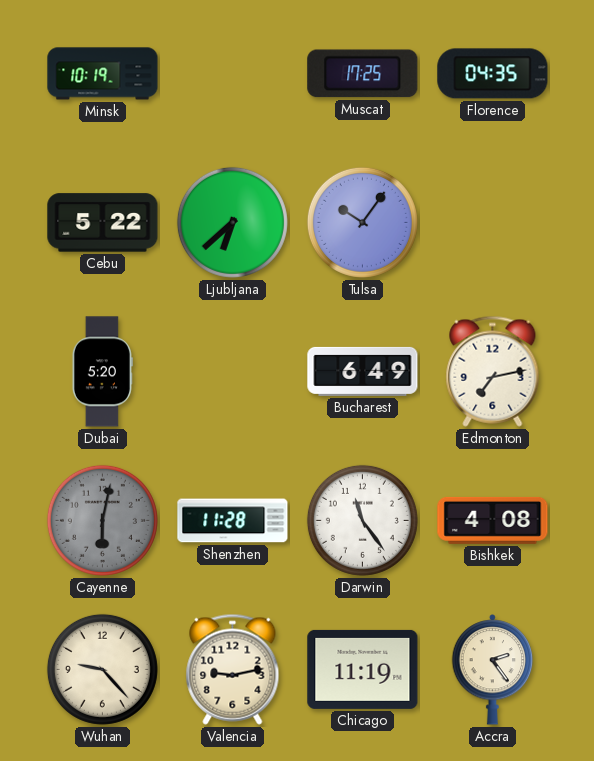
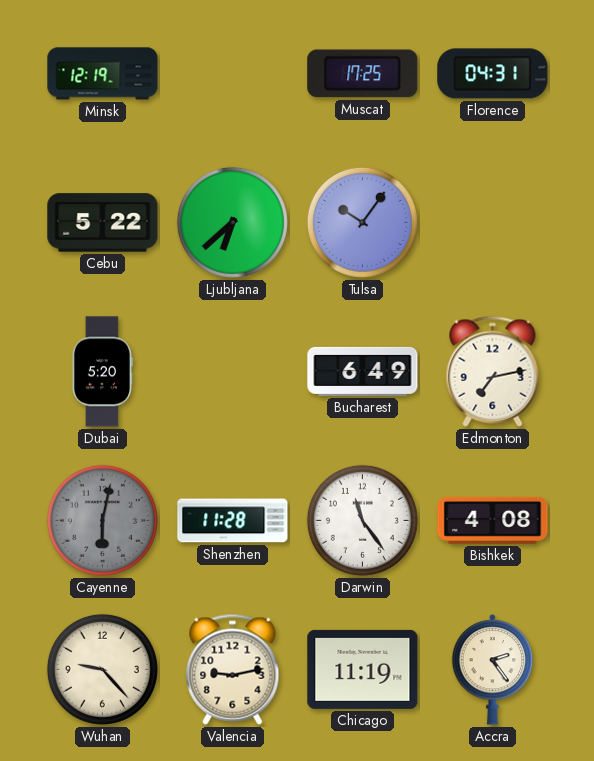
Minsk: 10:19 -> 12:19 (103, 74)
Florence: 04:35 -> 04:31 (493, 74)
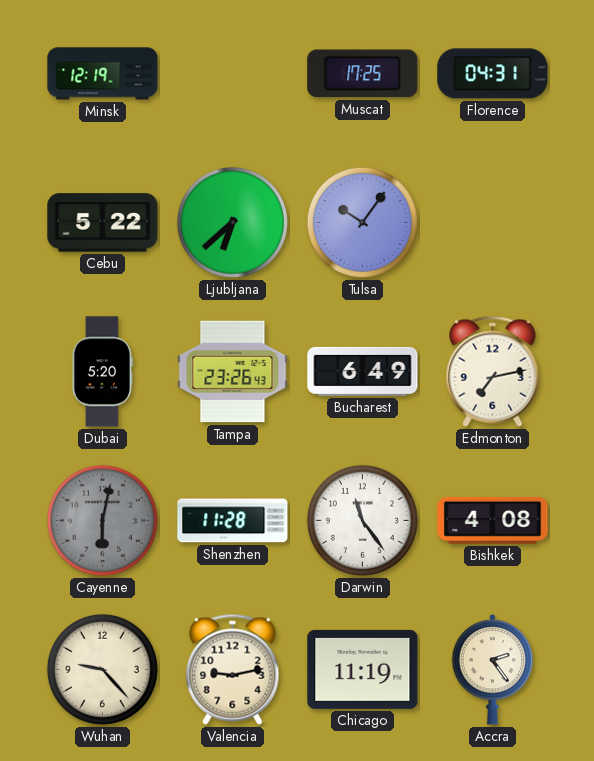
Tampa: none -> 23:26 (233, 372)
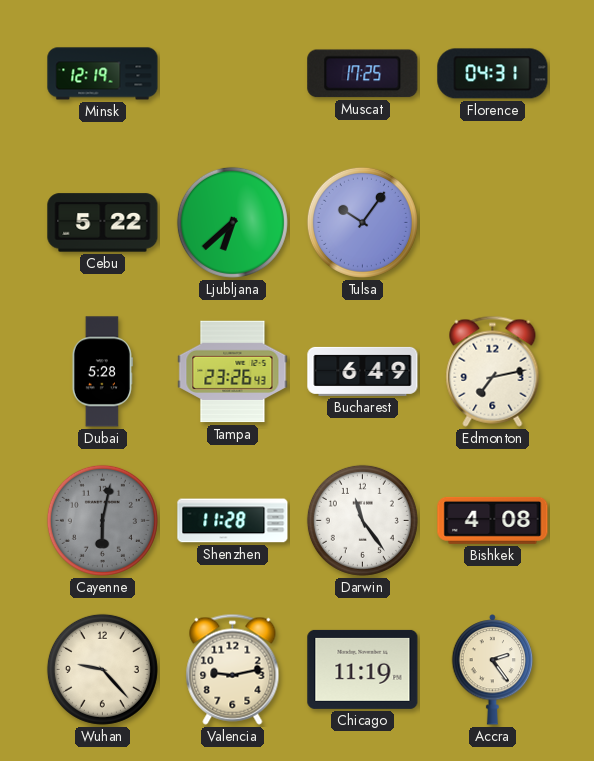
Dubai: 5:20 -> 5:28 (102, 372)
